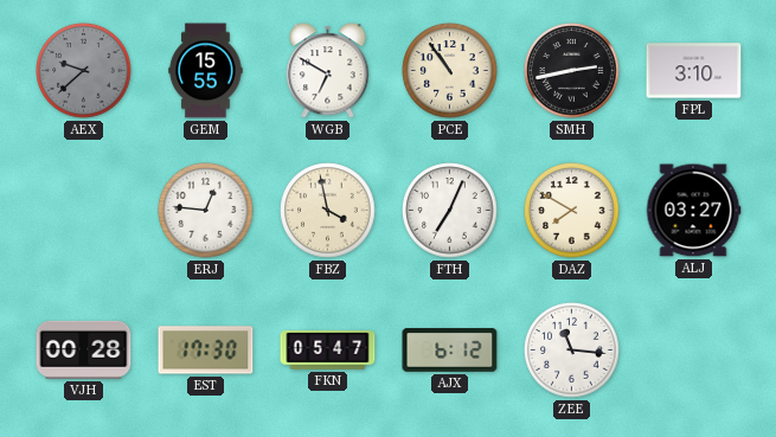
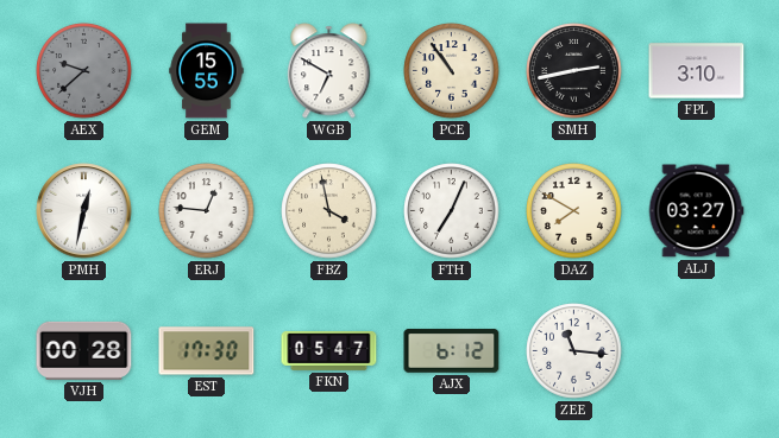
PMH: none -> 12:32 (84, 211)
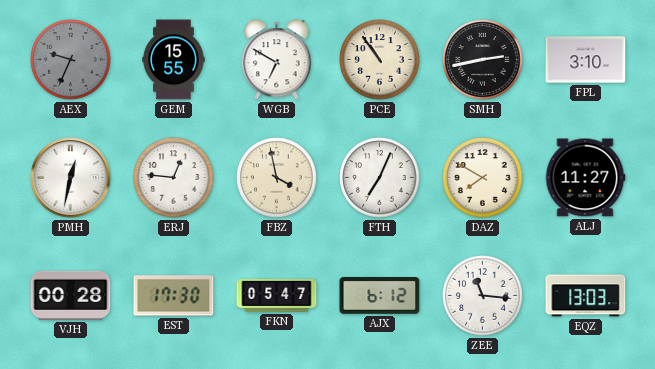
AEX: 9:38 -> 9:34 (71, 60)
ALJ: 03:27 -> 11:27 (585, 178)
EQZ: none -> 13:03 (586, 296)
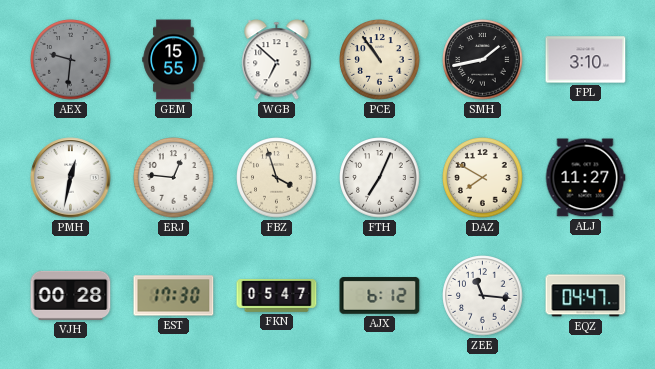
AEX: 9:34 -> 9:31 (71, 60)
WGB: 6:50 -> 6:52 (277, 60)
SMH: 2:43 -> 1:43 (483, 60)
FBZ: 3:58 -> 3:57 (277, 178)
EQZ: 13:03 -> 04:47 (586, 296)
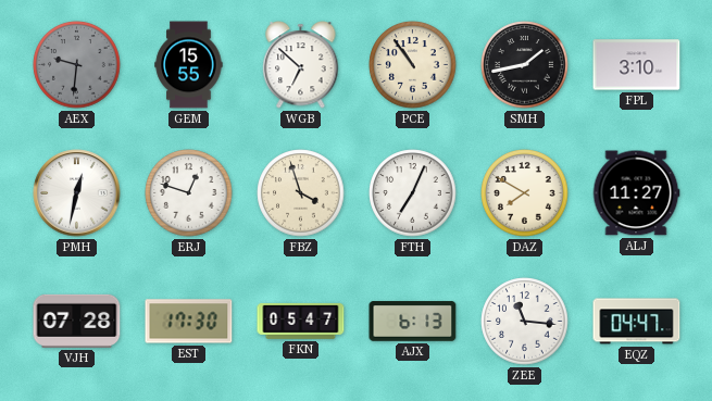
ERJ: 12:46 -> 12:48 (189, 193)
VJH: 00:28 -> 07:28 (77, 321)
AJX: 6:12 -> 6:13 (413, 322)
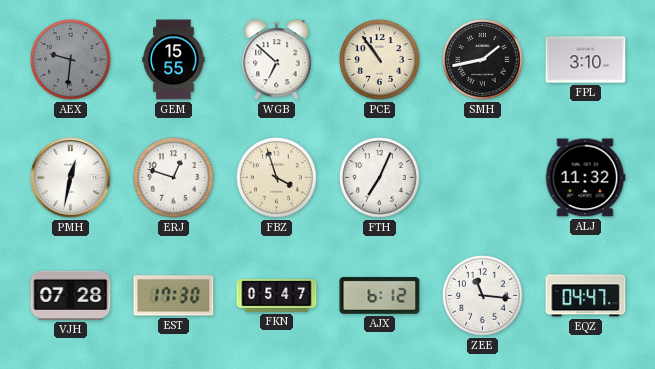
DAZ: 7:50 -> none (525, 193)
ALJ: 11:27 -> 11:32 (585, 178)
AJX: 6:13 -> 6:12 (380, 296)
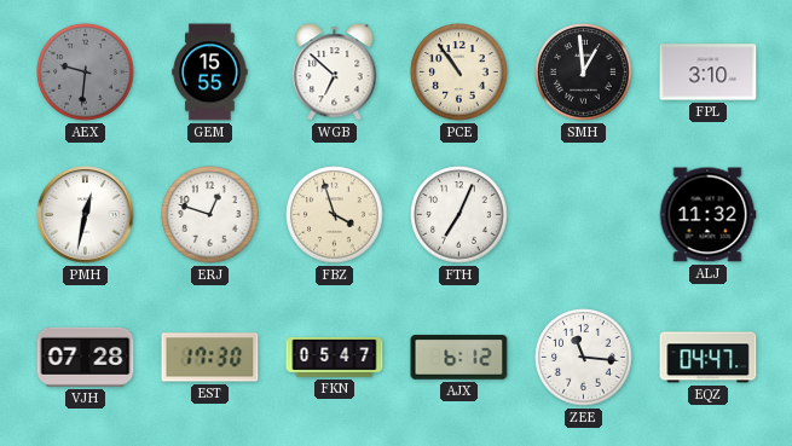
SMH: 1:43 -> 12:59 (584, 73)
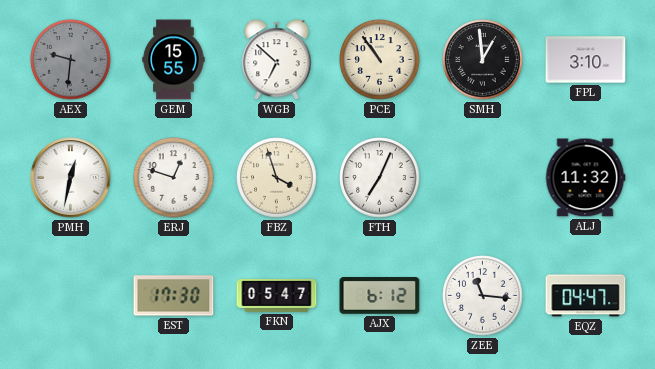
VJH: 07:28 -> none (86, 357)
